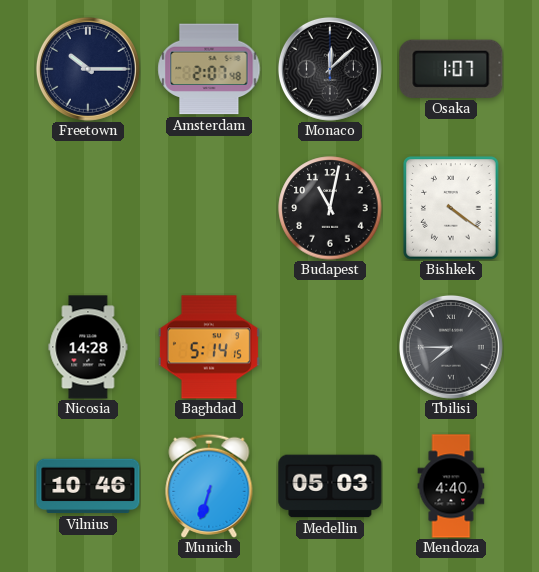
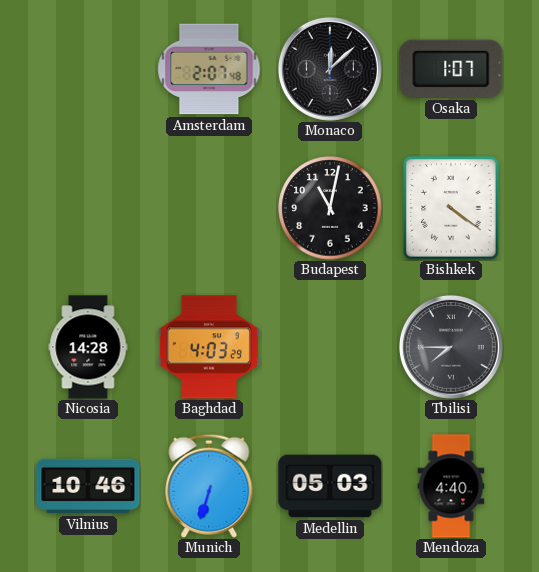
Freetown: 10:15 -> none (88, 69)
Baghdad: 5:14 -> 4:03 (209, 347)
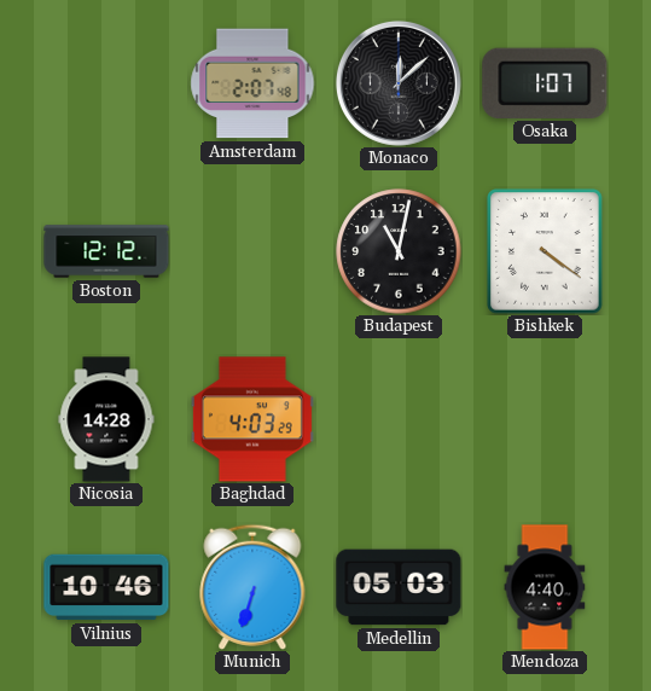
Boston: none -> 12:12 (106, 251)
Tbilisi: 7:45 -> none (451, 347)
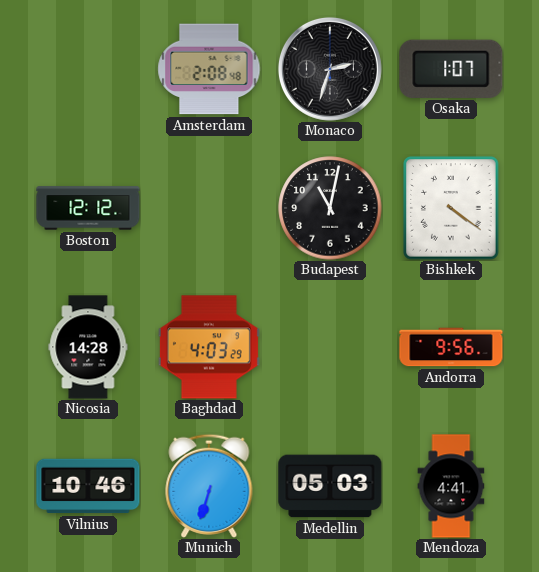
Amsterdam: 2:07 -> 2:08 (209, 69)
Monaco: 12:08 -> 2:33 (330, 69)
Andorra: none -> 9:56 (451, 347)
Mendoza: 4:40 -> 4:41 (451, 486)
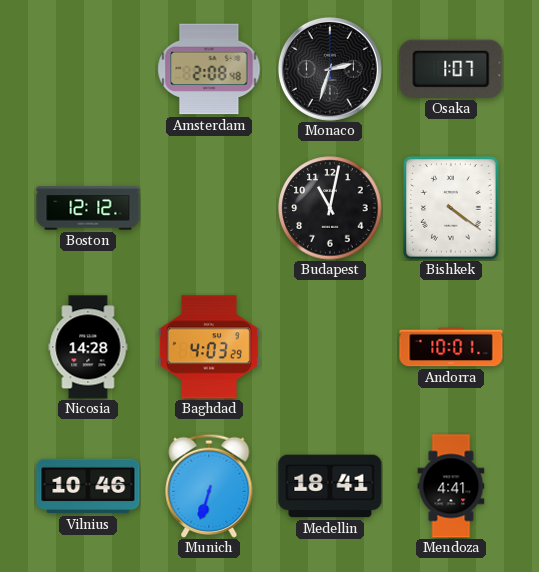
Andorra: 9:56 -> 10:01 (451, 347)
Medellin: 05:03 -> 18:41 (330, 486)
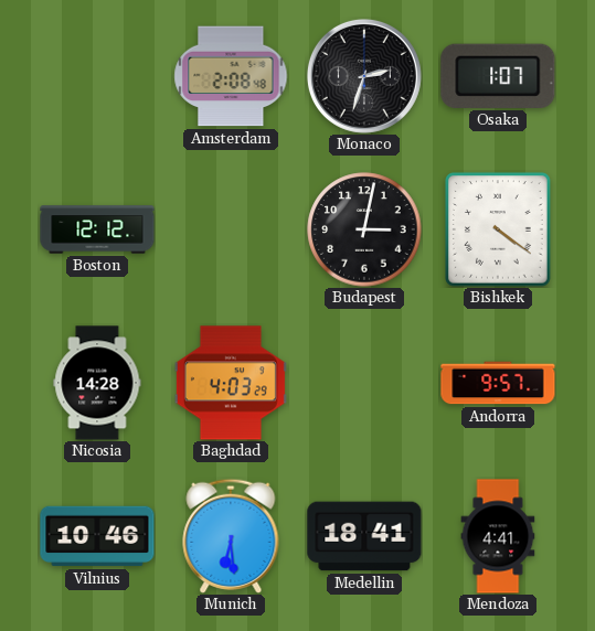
Budapest: 11:02 -> 3:02 (364, 229)
Andorra: 10:01 -> 9:57 (498, 383)
Munich: 6:33 -> 6:29 (231, 536)
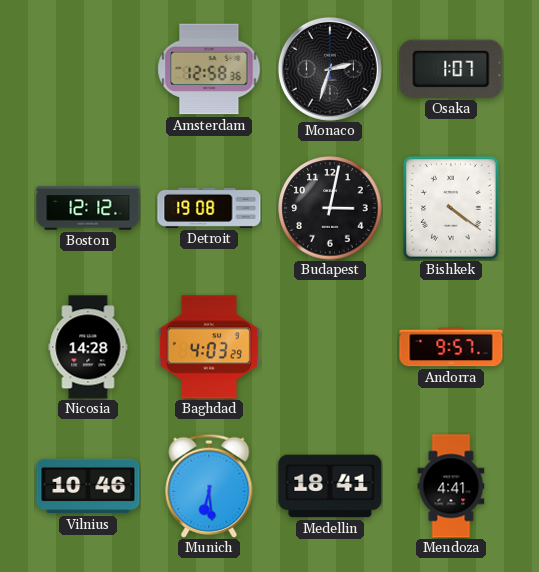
Amsterdam: 2:08 -> 12:58 (209, 69)
Detroit: none -> 19:08 (209, 208)
